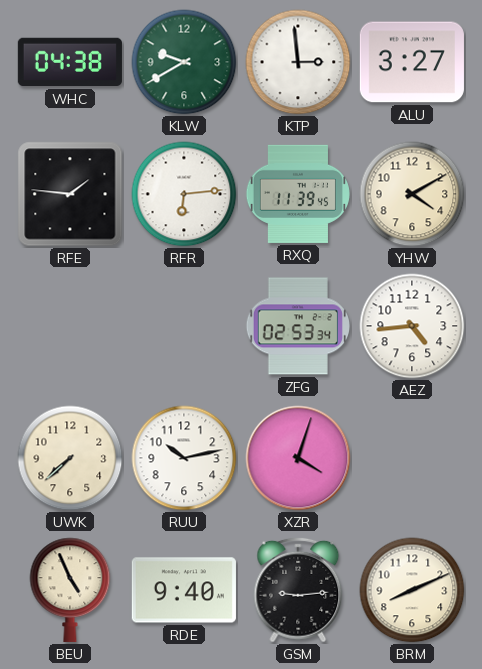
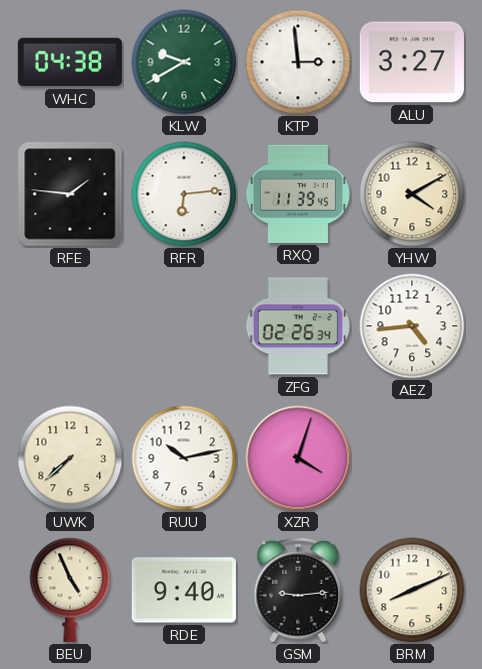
ZFG: 02:53 -> 02:26 (297, 326)
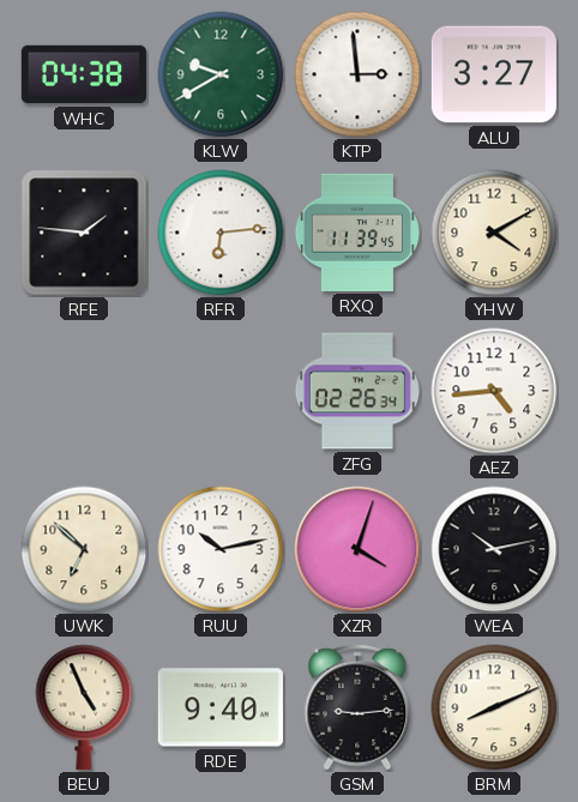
UWK: 7:38 -> 6:52 (84, 549)
WEA: none -> 10:13 (494, 549)
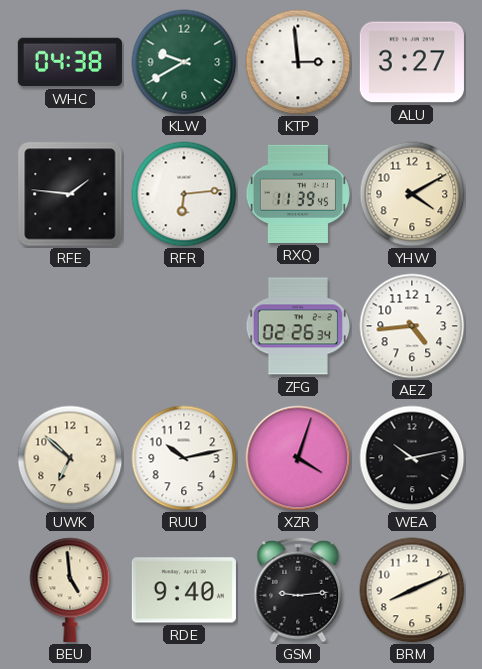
BEU: 4:56 -> 4:59 (70, 590)
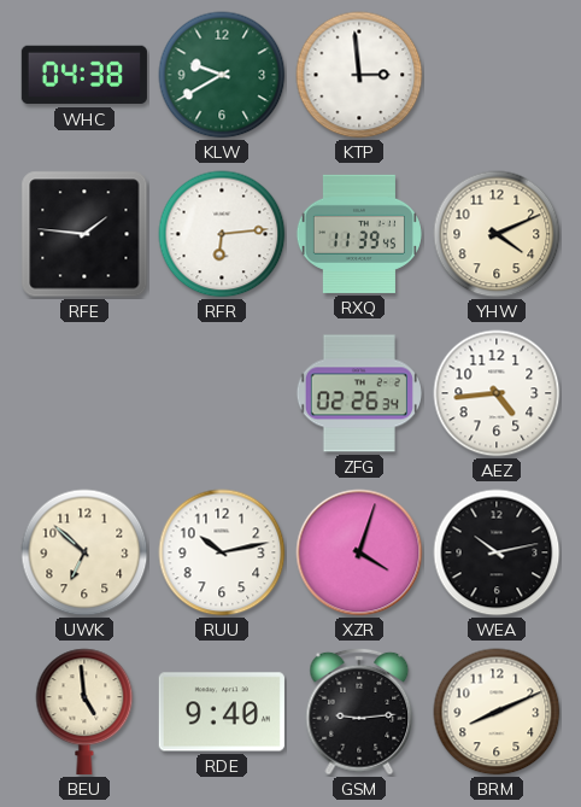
ALU: 3:27 -> none (412, 62)
YHW: 4:10 -> 4:11 (497, 234)
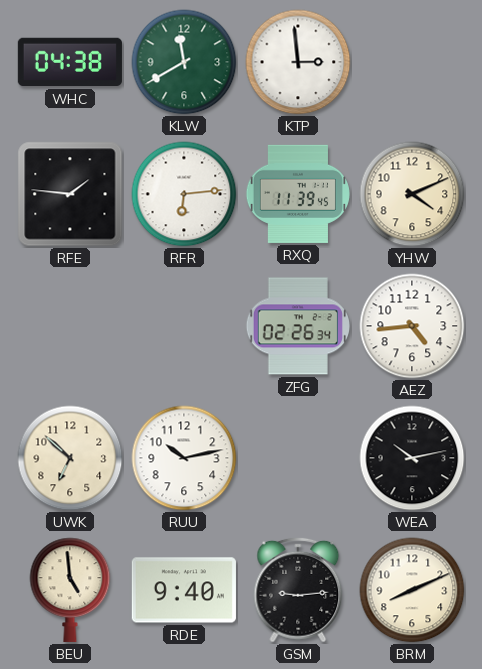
KLW: 9:40 -> 11:40 (184, 62)
XZR: 4:03 -> none (359, 552)
